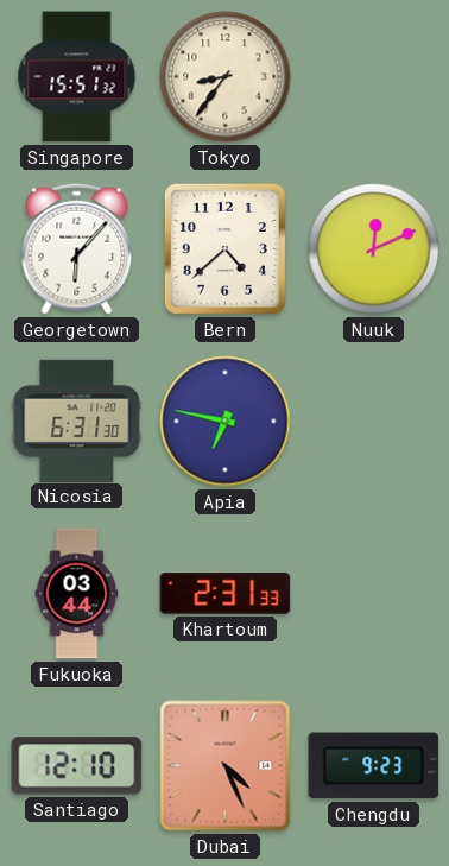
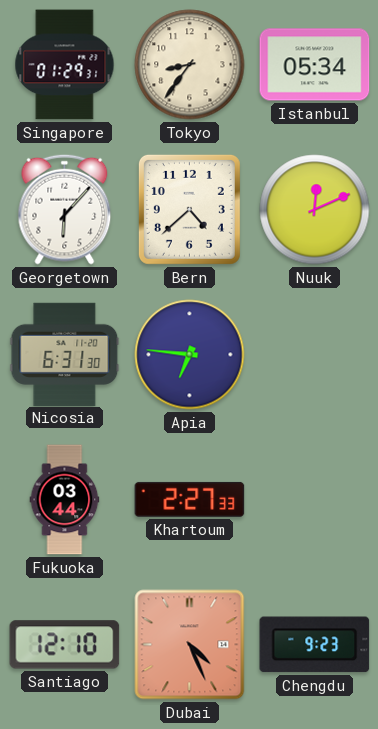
Singapore: 15:51 -> 01:29 (65, 65)
Istanbul: none -> 05:34 (315, 65)
Apia: 6:47 -> 6:46 (190, 355)
Khartoum: 2:31 -> 2:27 (190, 499)
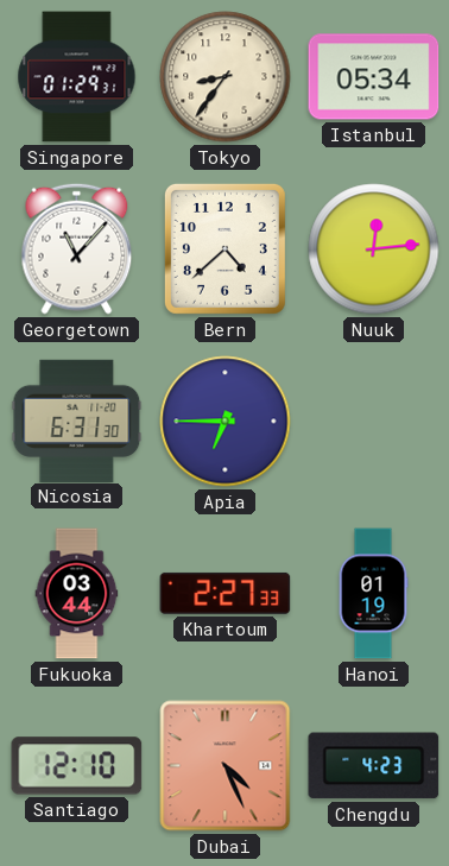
Georgetown: 6:07 -> 11:07 (77, 248)
Nuuk: 12:11 -> 12:14 (374, 249)
Apia: 6:46 -> 6:45 (226, 422)
Hanoi: none -> 01:19 (373, 594)
Chengdu: 9:23 -> 4:23 (374, 766)
